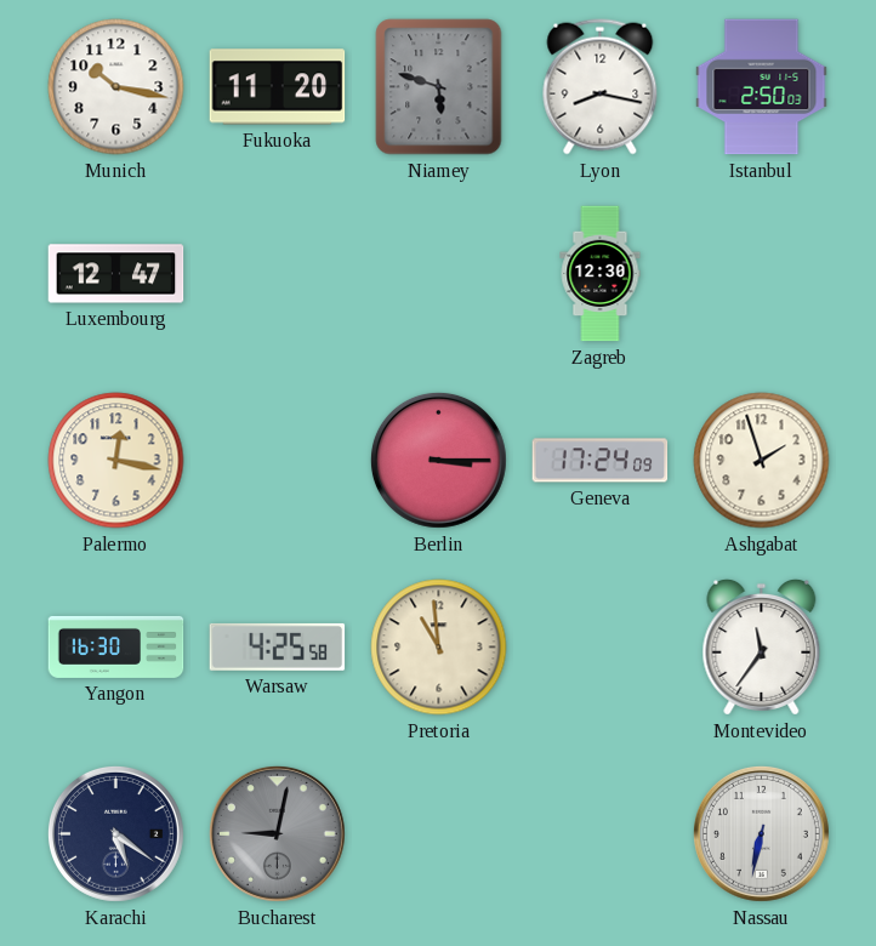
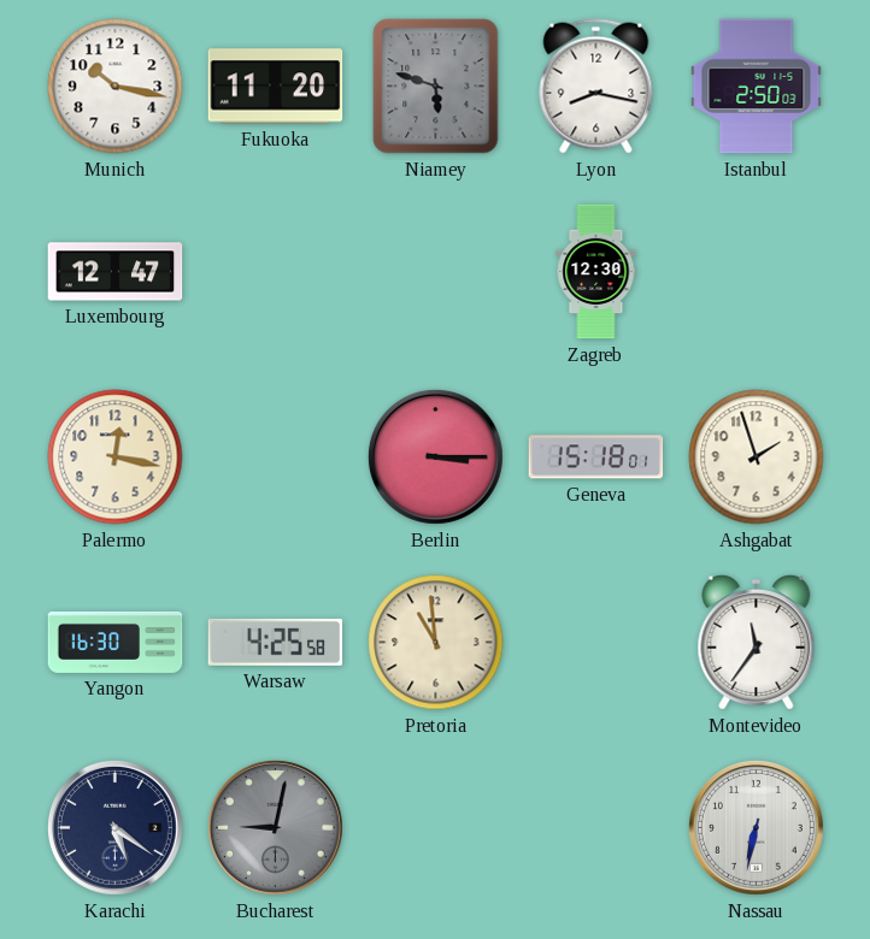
Geneva: 17:24 -> 15:18 (596, 457)
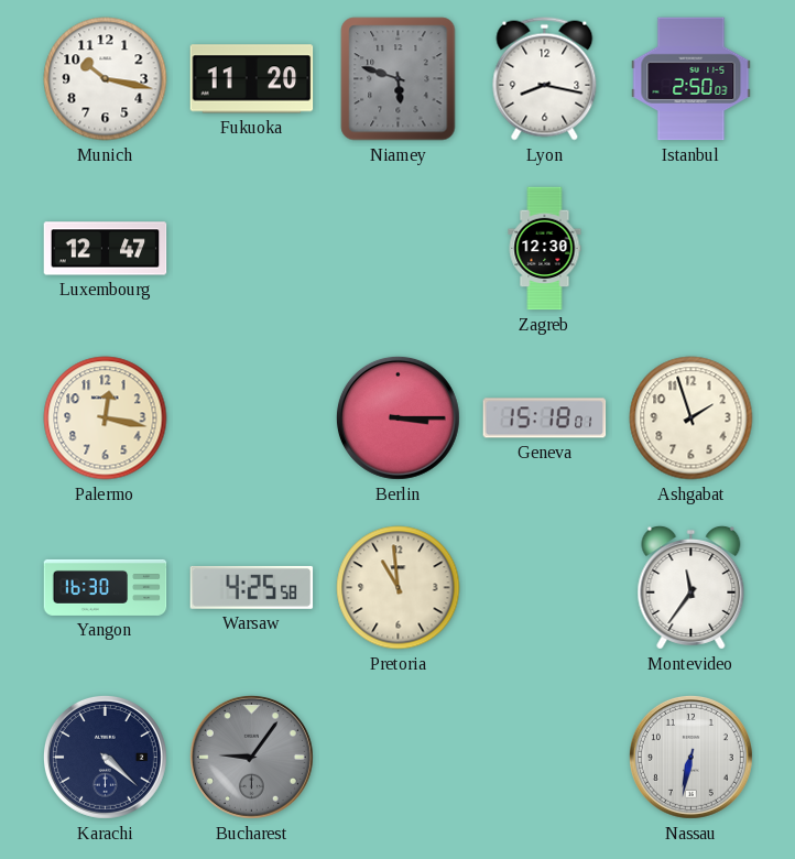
Karachi: 5:21 -> 4:22 (105, 757)
Bucharest: 9:02 -> 9:06 (251, 757)
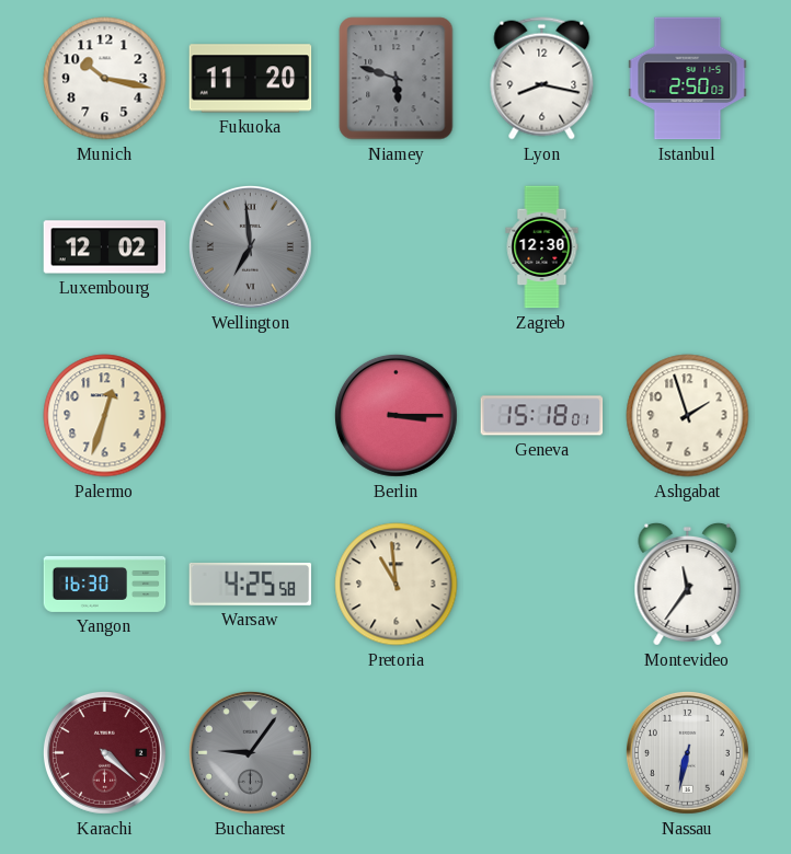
Luxembourg: 12:47 -> 12:02 (105, 247)
Wellington: none -> 6:59 (250, 246)
Palermo: 12:17 -> 12:33 (105, 416)
Karachi dial: navy -> burgundy (104, 752)
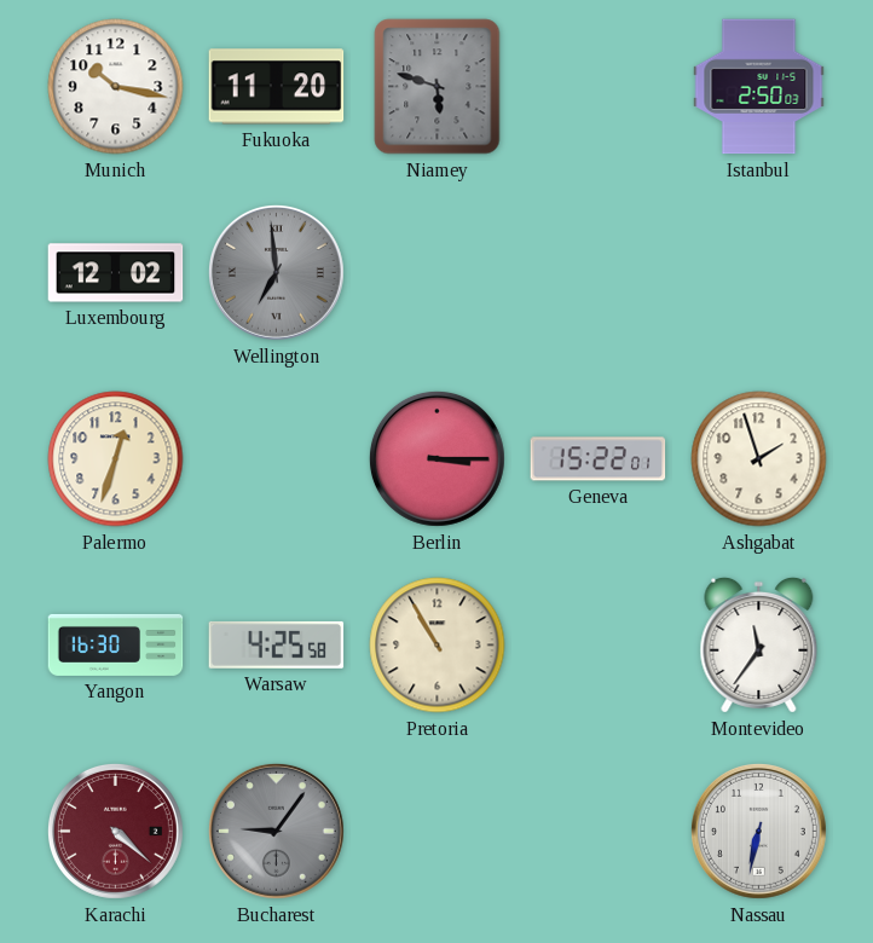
Lyon: 8:17 -> none (542, 79)
Zagreb: 12:30 -> none (542, 247)
Geneva: 15:18 -> 15:22 (599, 459)
Pretoria: 10:59 -> 10:55 (438, 646)
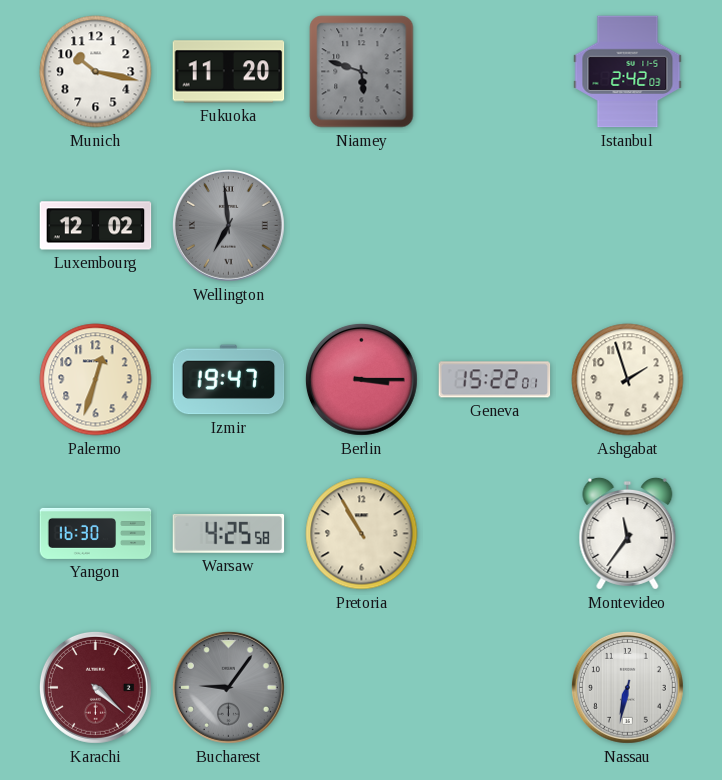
Istanbul: 2:50 -> 2:42 (628, 72)
Izmir: none -> 19:47 (229, 380)
